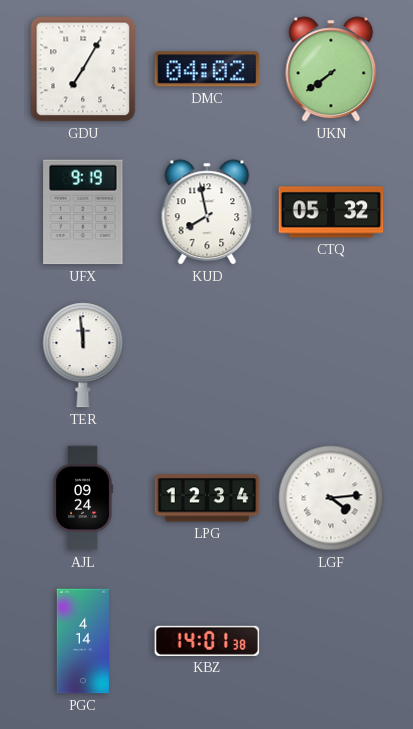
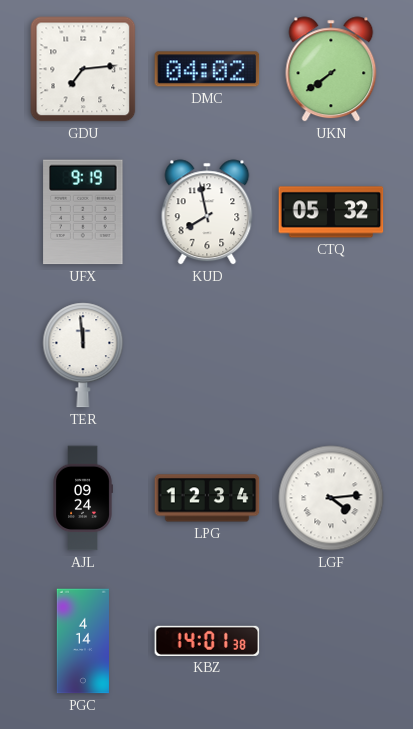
GDU: 7:05 -> 7:14 (83, 69)
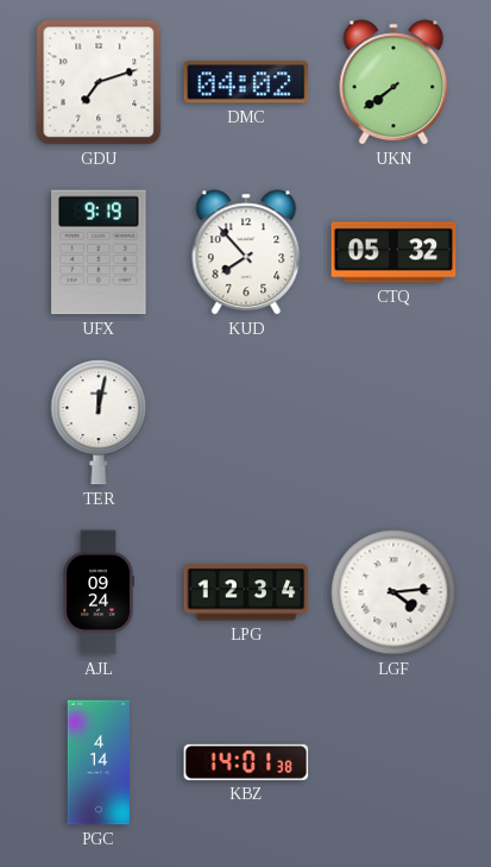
GDU: 7:14 -> 7:12 (99, 82)
KUD: 7:58 -> 7:53 (246, 252)
TER: 11:59 -> 12:02 (99, 422)
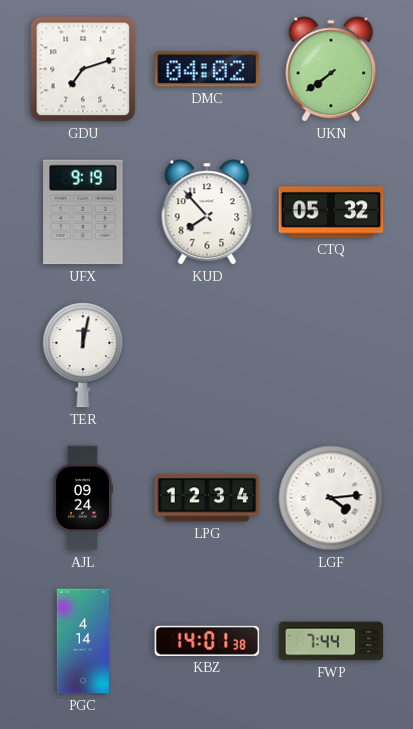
FWP: none -> 7:44 (331, 641)
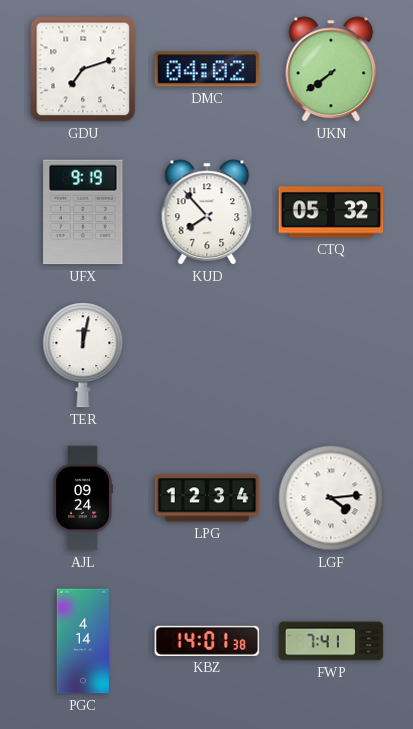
FWP: 7:44 -> 7:41 (331, 641)
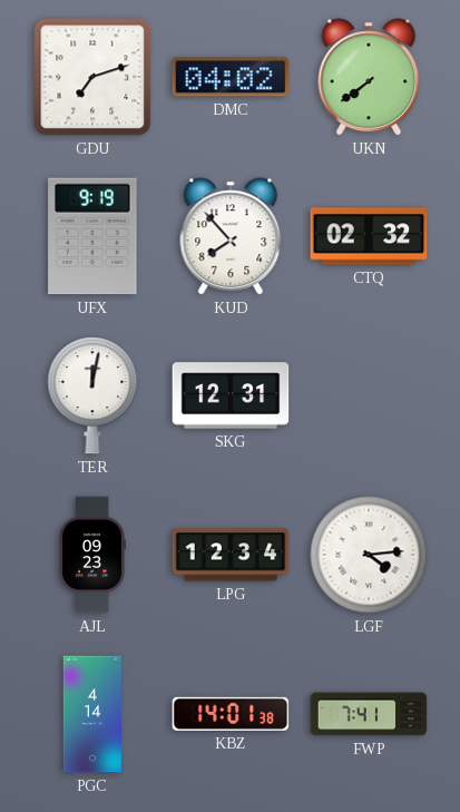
CTQ: 05:32 -> 02:32 (369, 236)
SKG: none -> 12:31 (231, 395)
AJL: 09:24 -> 09:23 (92, 555)
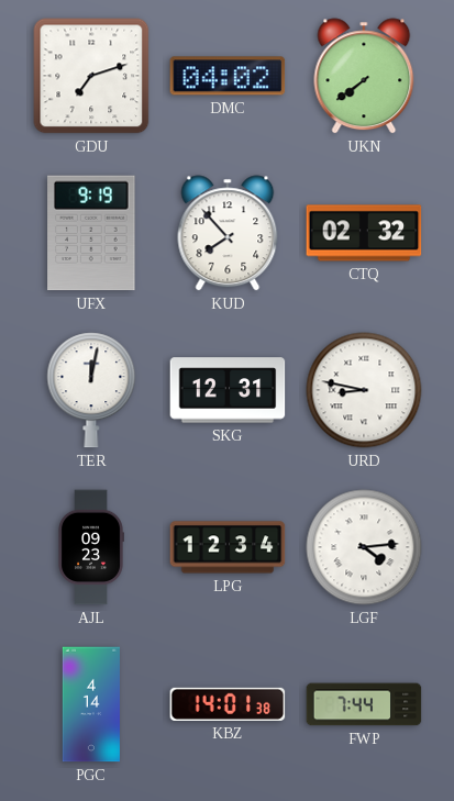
URD: none -> 8:47 (364, 390)
FWP: 7:41 -> 7:44 (364, 704)
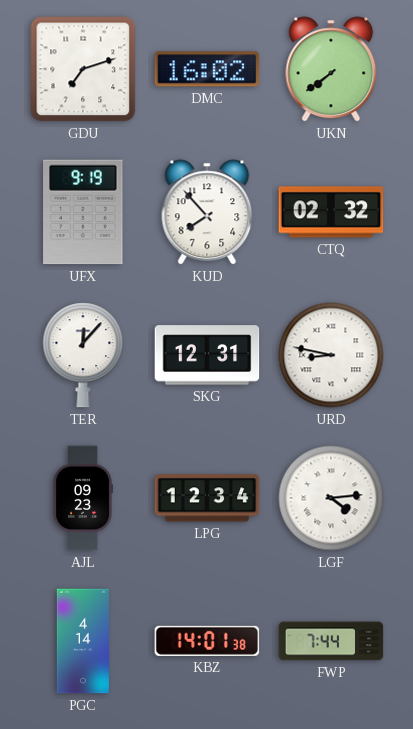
DMC: 04:02 -> 16:02 (207, 69)
TER: 12:02 -> 12:07 (83, 355)
